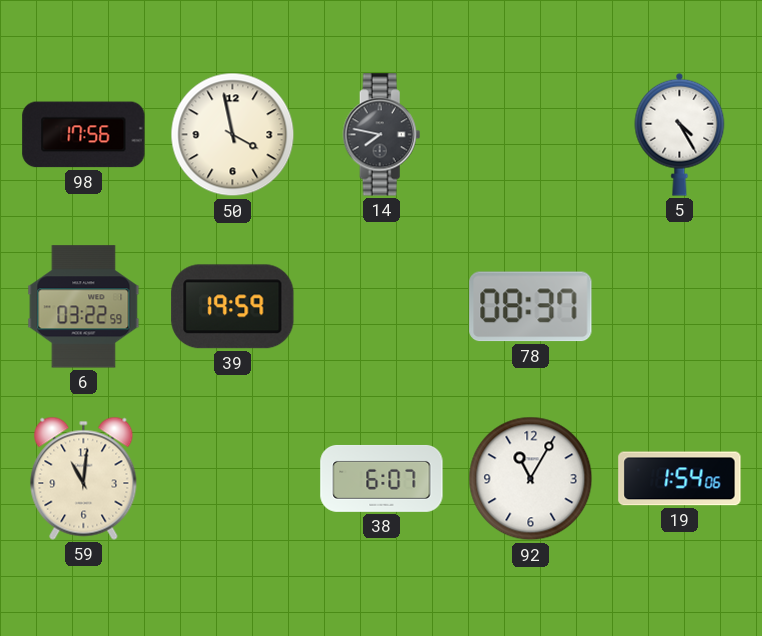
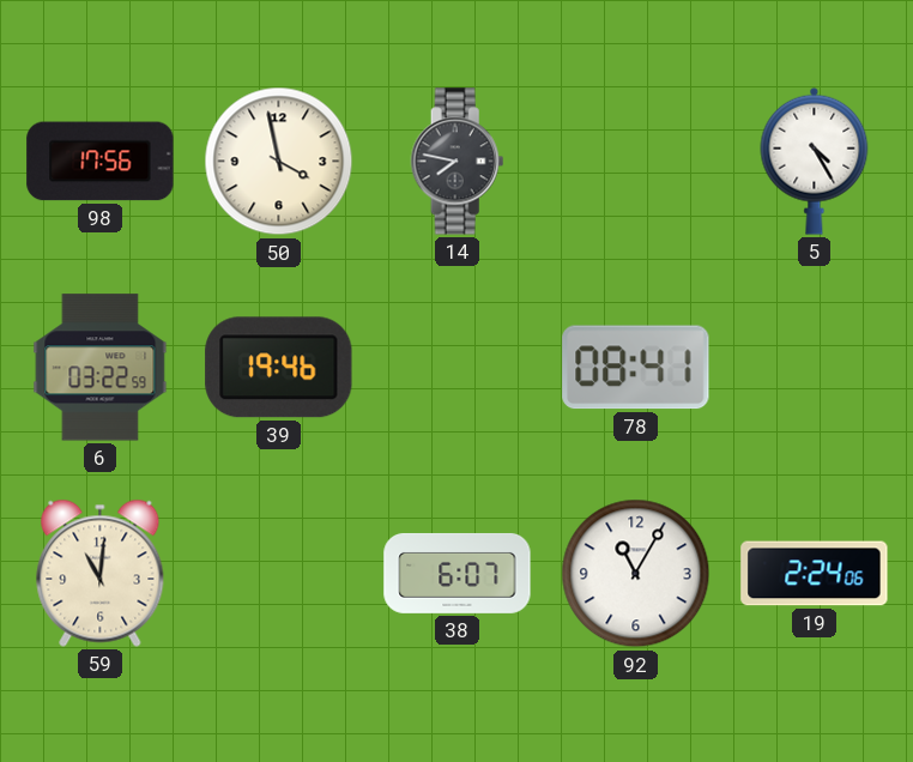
39: 19:59 -> 19:46 (279, 368)
78: 08:37 -> 08:41 (636, 368)
19: 1:54 -> 2:24 (815, 574)
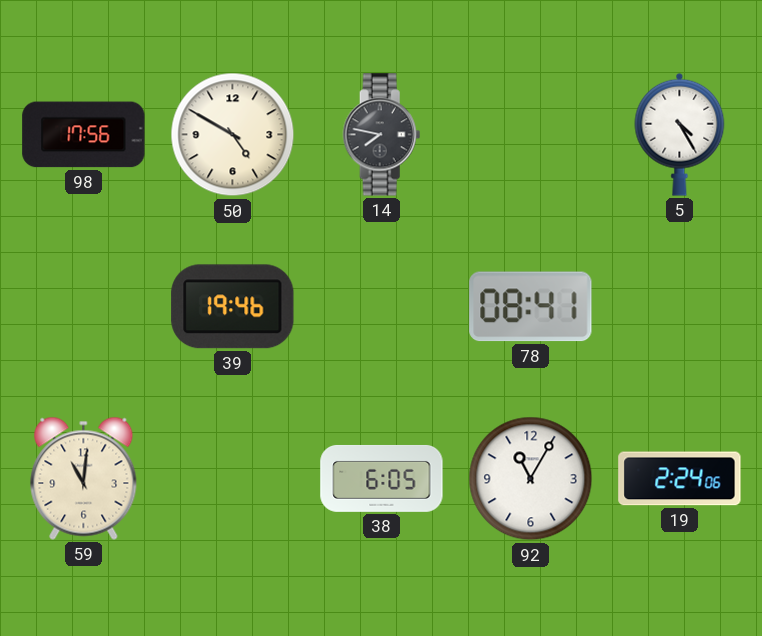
50: 3:58 -> 4:50 (233, 135)
6: 03:22 -> none (101, 368)
38: 6:07 -> 6:05 (382, 478)
